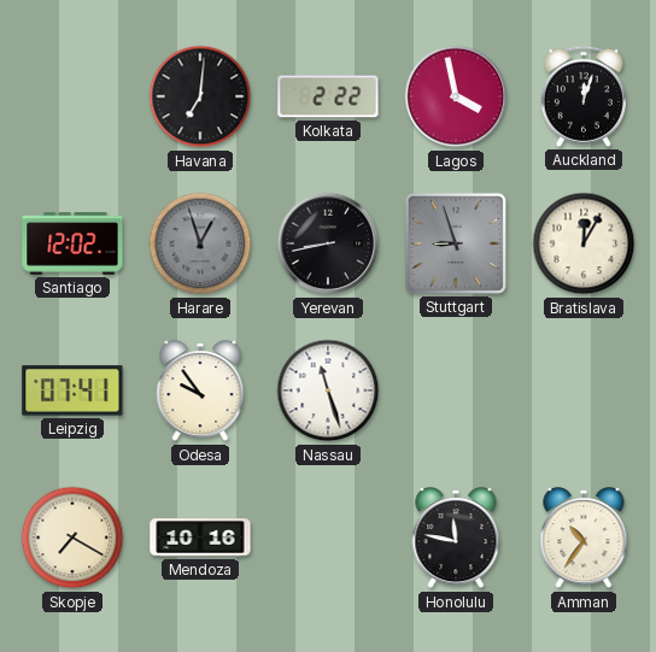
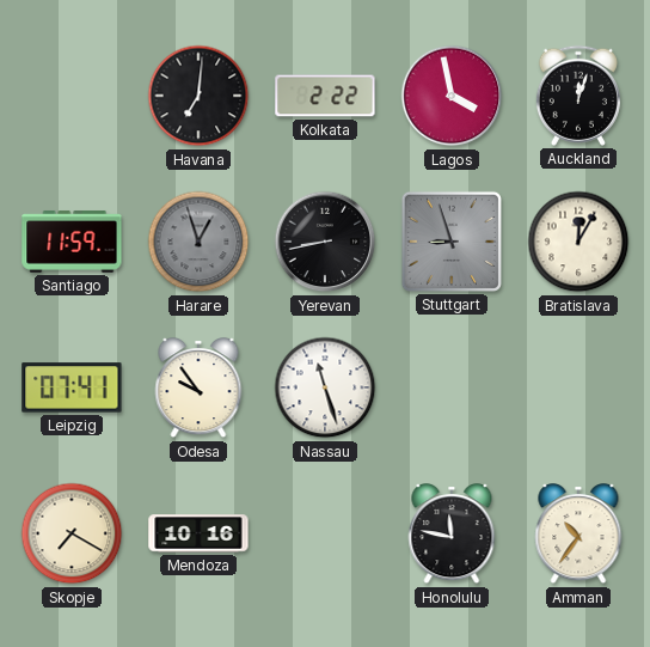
Santiago: 12:02 -> 11:59 (72, 242)
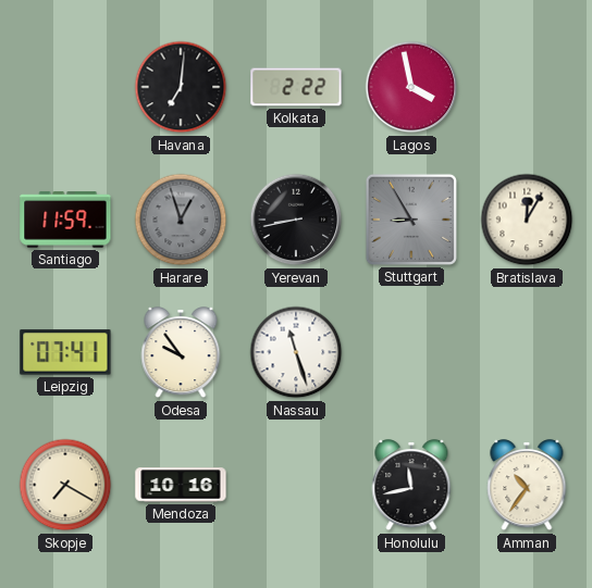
Auckland: 12:03 -> none (578, 96)
Stuttgart: 8:57 -> 8:55 (411, 220)
Honolulu: 11:47 -> 11:43 (411, 486)
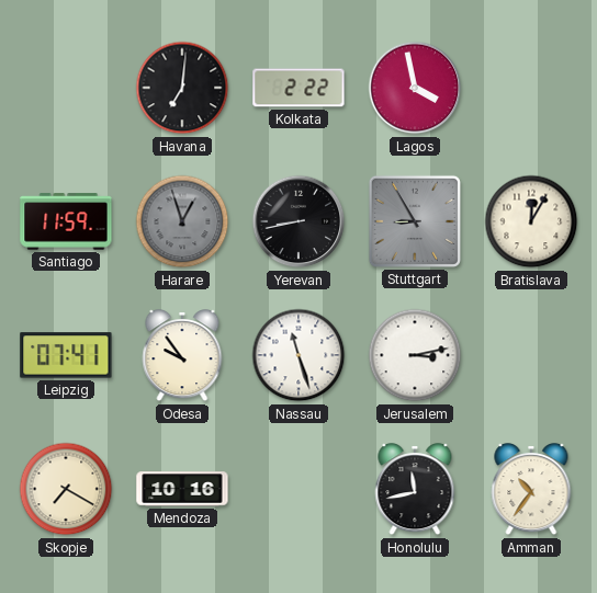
Jerusalem: none -> 3:13 (415, 355)
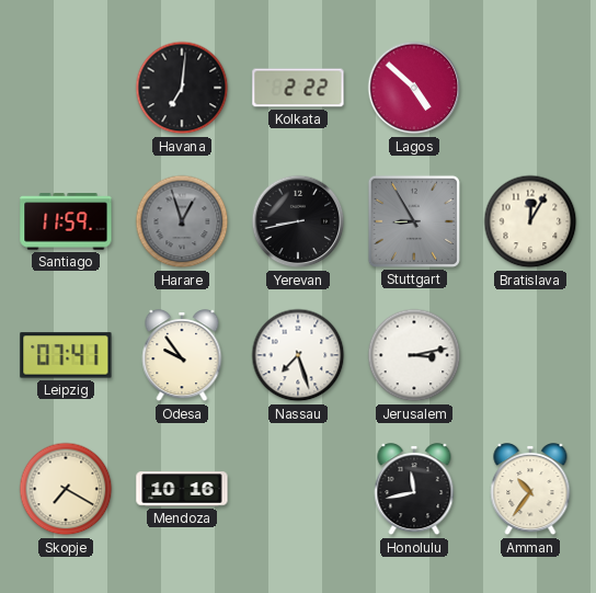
Lagos: 3:58 -> 4:52 (414, 88)
Nassau: 11:27 -> 7:27 (298, 355)
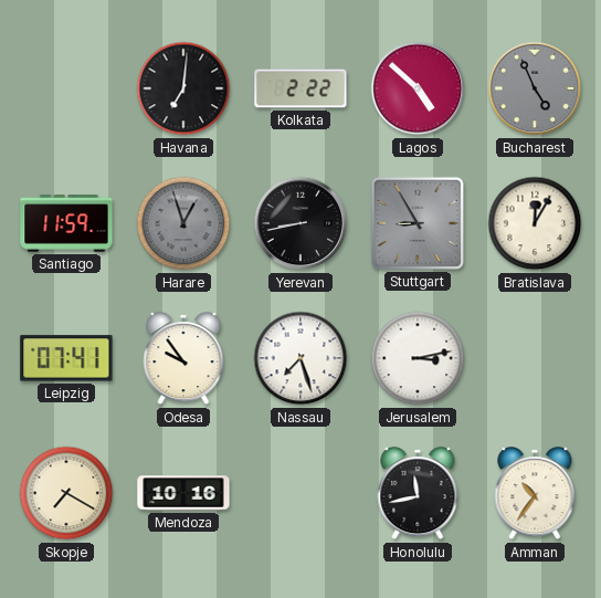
Bucharest: none -> 4:56 (535, 88)
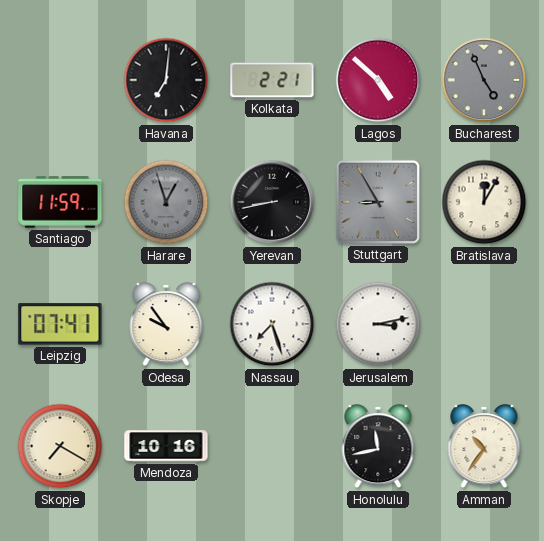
Kolkata: 2:22 -> 2:21 (272, 80)
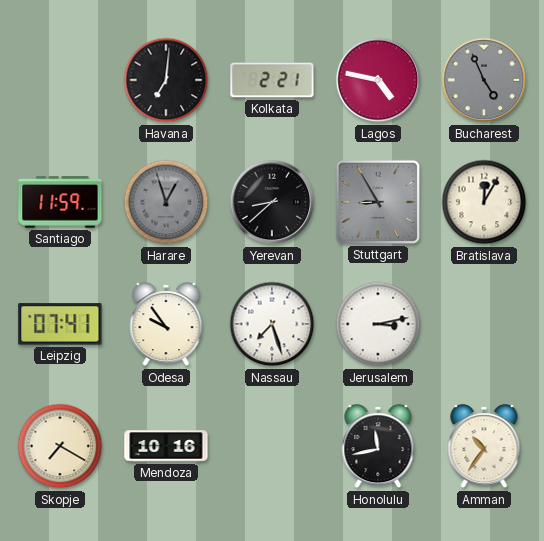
Lagos: 4:52 -> 4:47 (378, 80)
Yerevan: 8:43 -> 8:38 (272, 202)
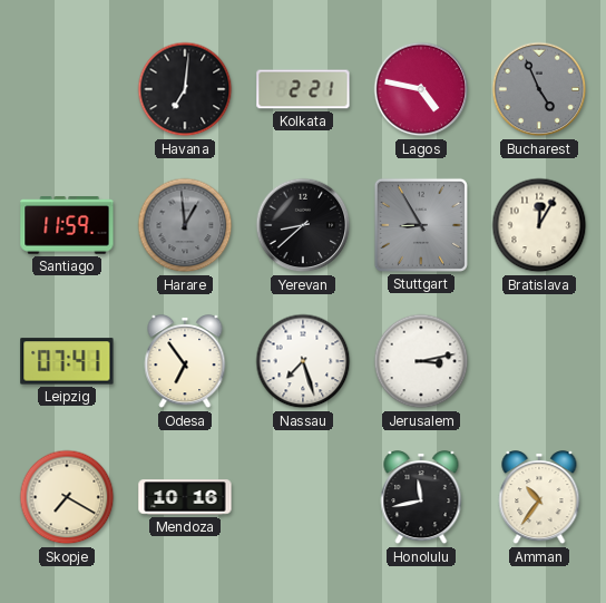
Harare: 12:57 -> 12:59 (185, 225)
Odesa: 9:54 -> 6:54 (185, 362)
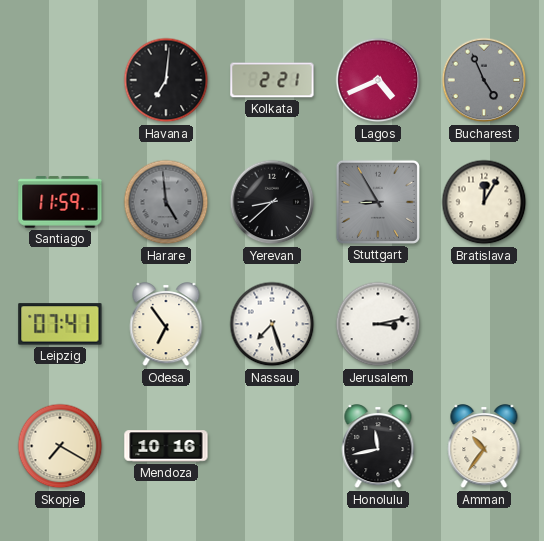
Lagos: 4:47 -> 4:41 (378, 80)
Harare: 12:59 -> 4:59 (166, 202)
